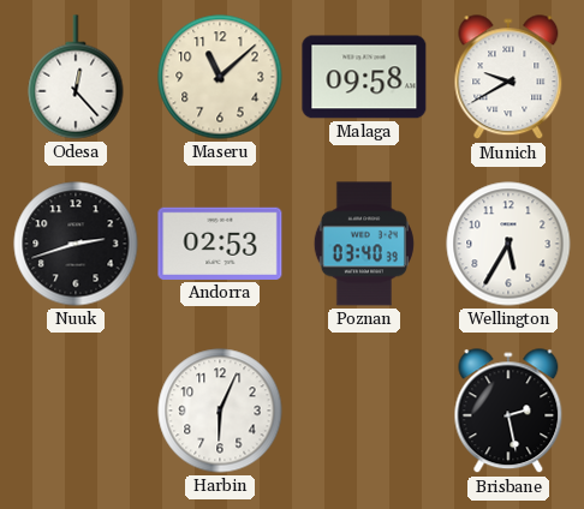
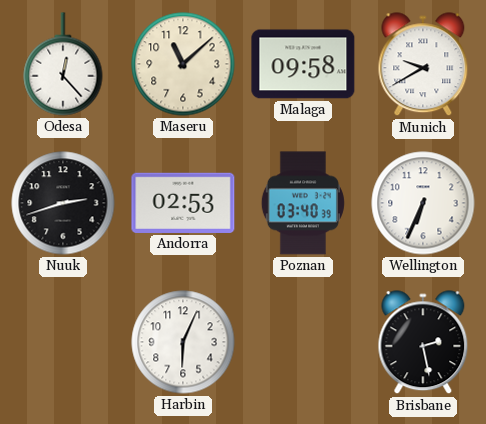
Wellington: 5:35 -> 6:34 (423, 203)
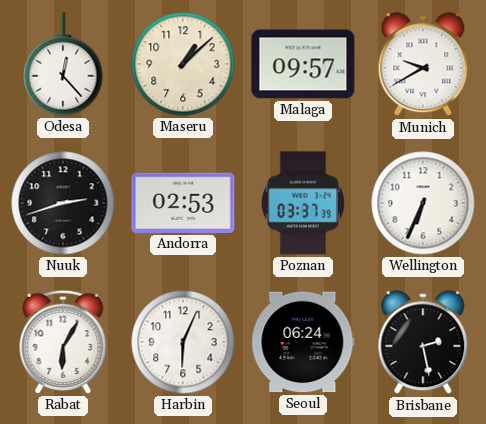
Maseru: 11:08 -> 1:08 (183, 64)
Malaga: 09:58 -> 09:57 (303, 64)
Poznan: 03:40 -> 03:37 (303, 203)
Rabat: none -> 6:05 (63, 342)
Seoul: none -> 06:24 (303, 342)
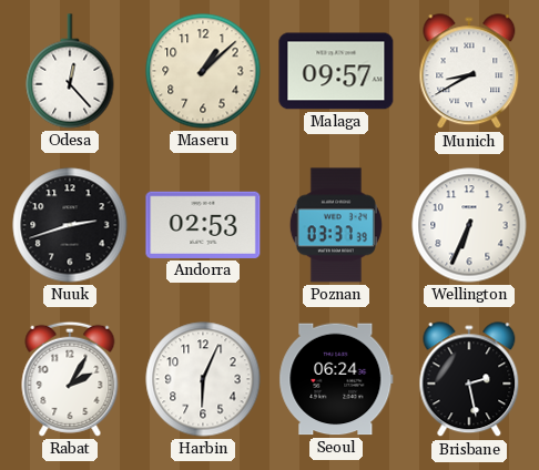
Munich: 9:40 -> 8:40 (469, 72)
Rabat: 6:05 -> 2:05 (70, 379)
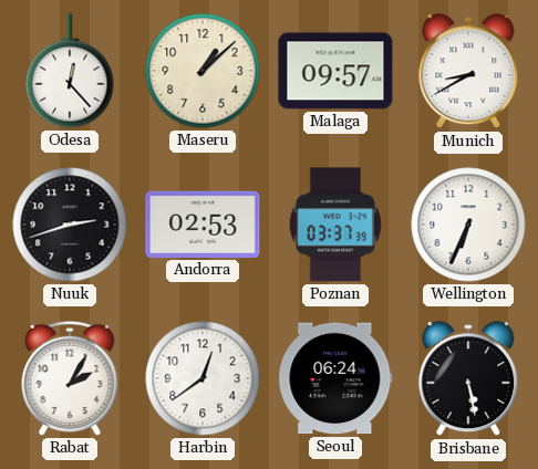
Harbin: 6:04 -> 12:39 (203, 378)
Brisbane: 2:28 -> 5:28 (468, 379)
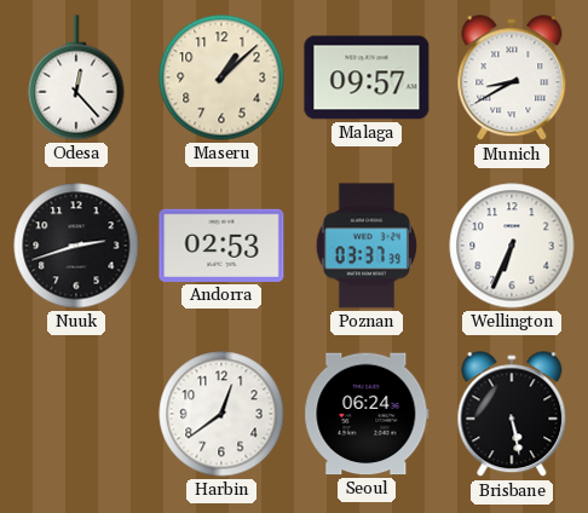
Rabat: 2:05 -> none (70, 378)
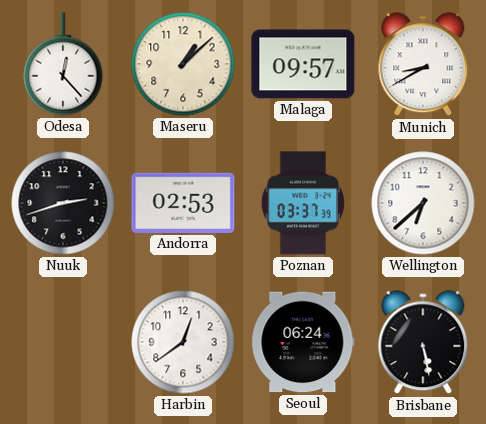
Wellington: 6:34 -> 6:38 (423, 203)
